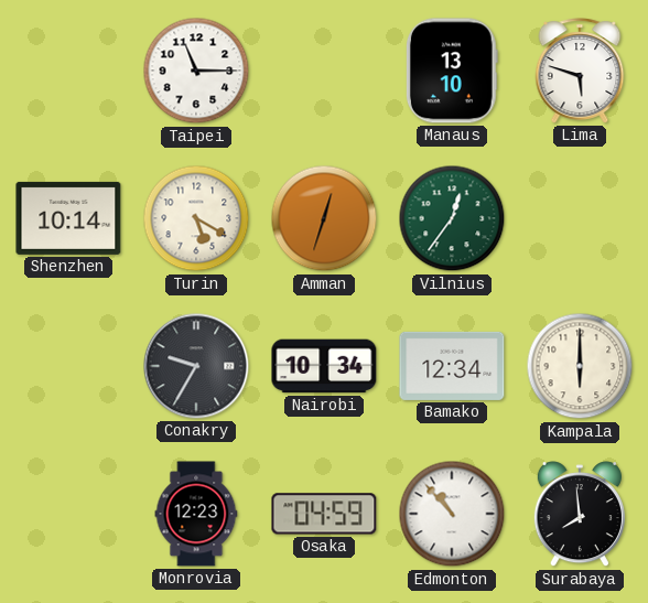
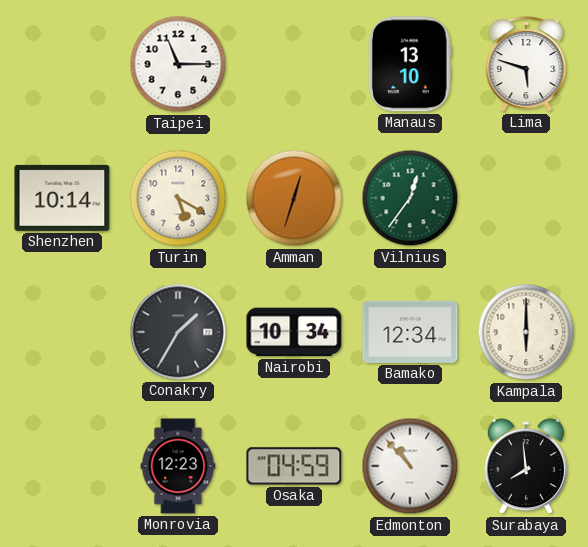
Conakry: 9:35 -> 1:35 (178, 332)
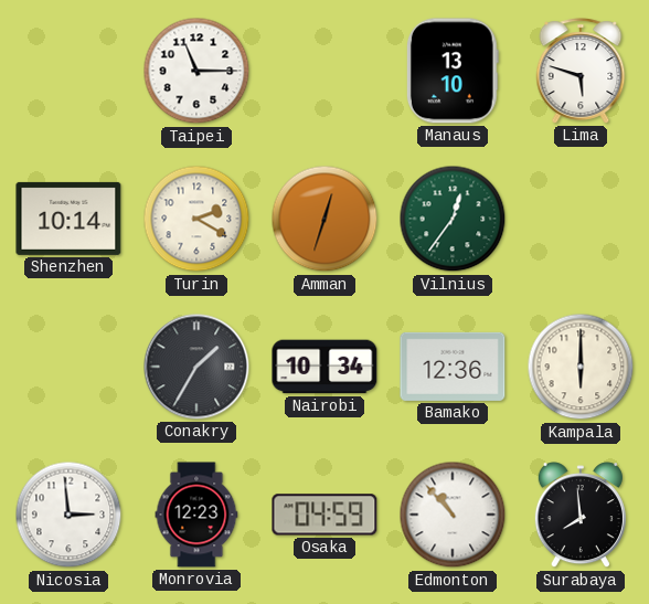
Turin: 5:20 -> 2:20 (196, 219)
Bamako: 12:34 -> 12:36 (453, 367)
Nicosia: none -> 2:59 (68, 515)
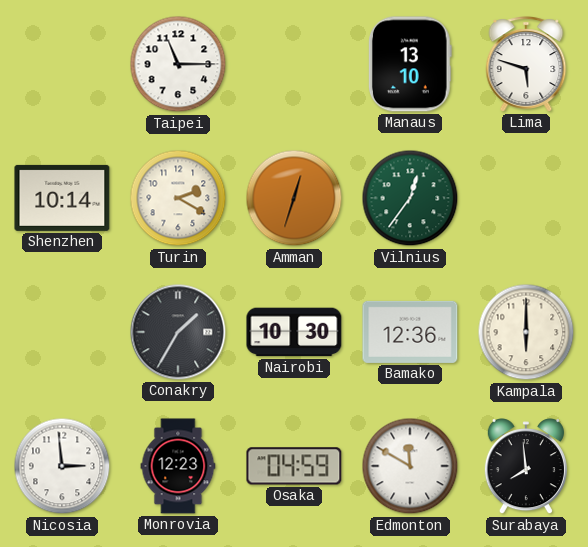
Nairobi: 10:34 -> 10:30 (294, 332)
Edmonton: 10:53 -> 11:50 (410, 466)
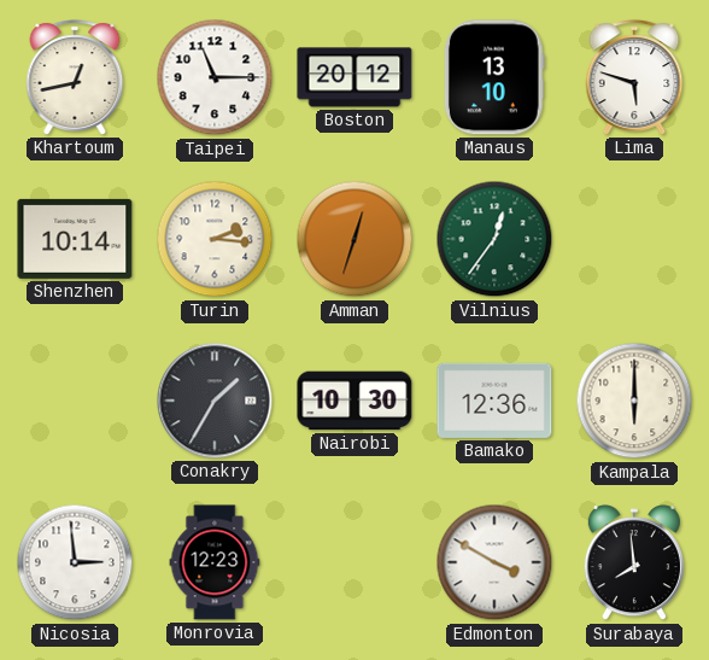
Khartoum: none -> 12:43 (75, 77)
Boston: none -> 20:12 (354, 77)
Turin: 2:20 -> 2:16 (215, 239)
Osaka: 04:59 -> none (294, 466)
Edmonton: 11:50 -> 3:50 (494, 562)
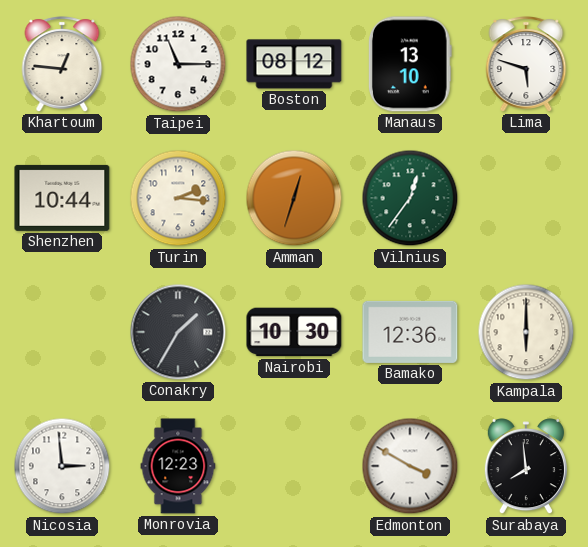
Khartoum: 12:43 -> 12:46 (62, 64)
Boston: 20:12 -> 08:12 (294, 64)
Shenzhen: 10:14 -> 10:44 (62, 198)
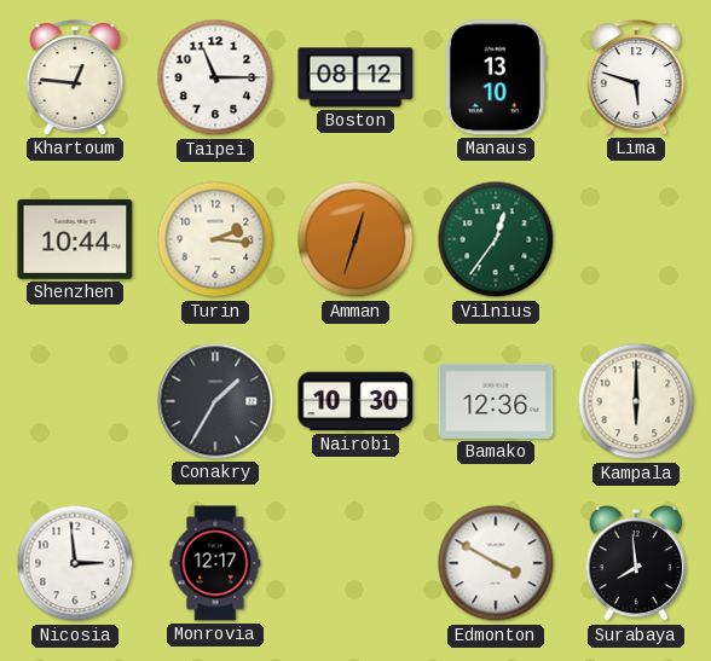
Monrovia: 12:23 -> 12:17 (215, 563)
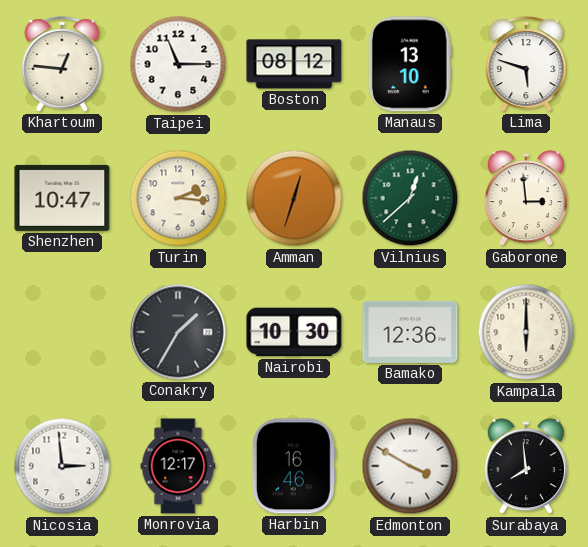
Shenzhen: 10:44 -> 10:47 (62, 198)
Vilnius: 12:36 -> 12:38 (410, 198)
Gaborone: none -> 2:59 (526, 199)
Harbin: none -> 16:46 (294, 466)
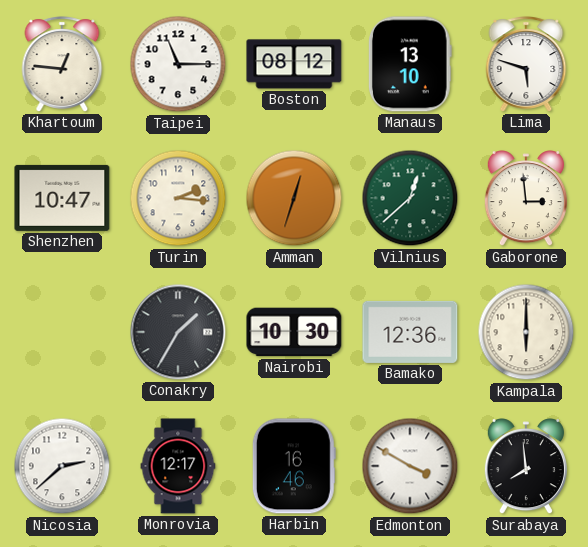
Nicosia: 2:59 -> 2:38 (62, 466)
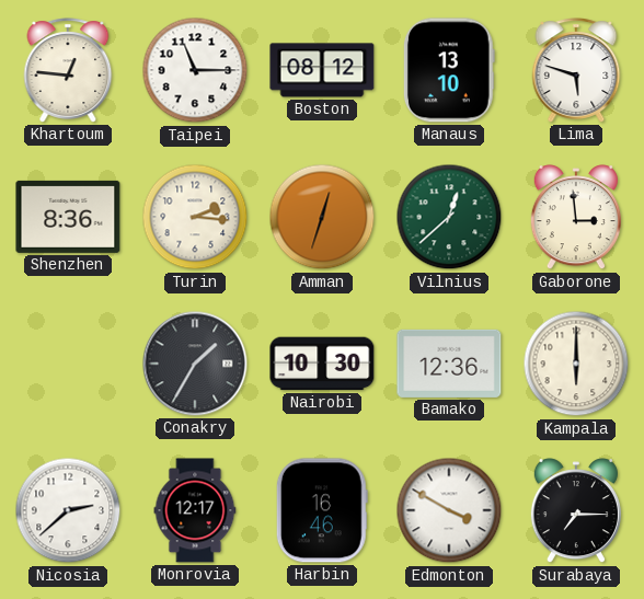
Shenzhen: 10:47 -> 8:36 (68, 217)
Surabaya: 7:59 -> 7:15 (576, 511)
